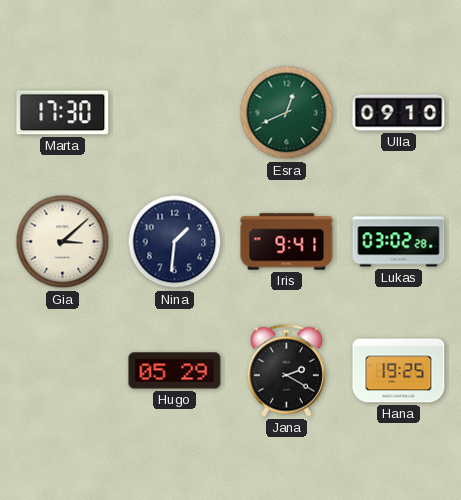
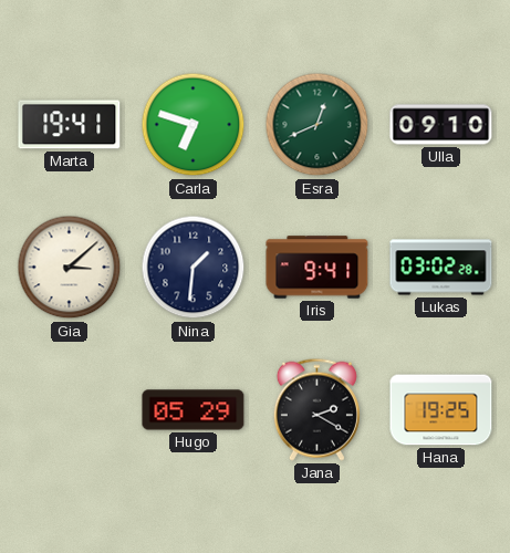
Marta: 17:30 -> 19:41 (70, 125)
Carla: none -> 6:48 (194, 125)
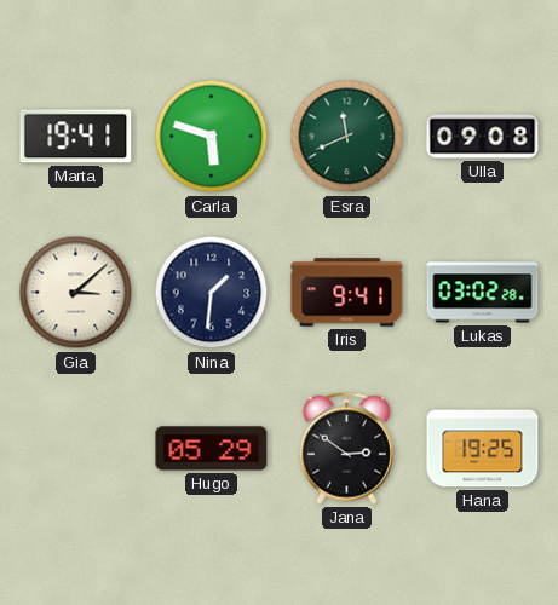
Carla: 6:48 -> 5:48 (212, 137)
Esra: 12:41 -> 11:41 (347, 137)
Ulla: 09:10 -> 09:08 (483, 137)
Jana: 2:20 -> 2:51 (346, 448)
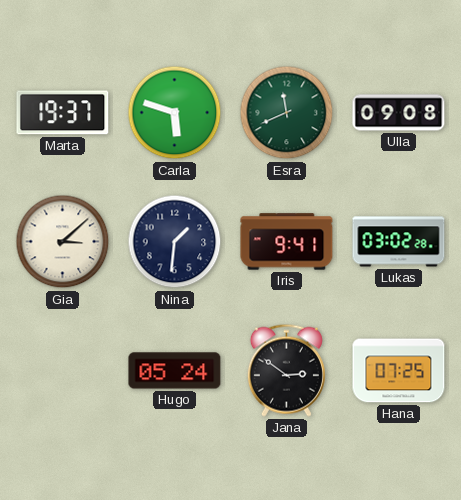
Marta: 19:41 -> 19:37 (63, 113)
Hugo: 05:29 -> 05:24 (175, 371)
Hana: 19:25 -> 07:25 (399, 371)
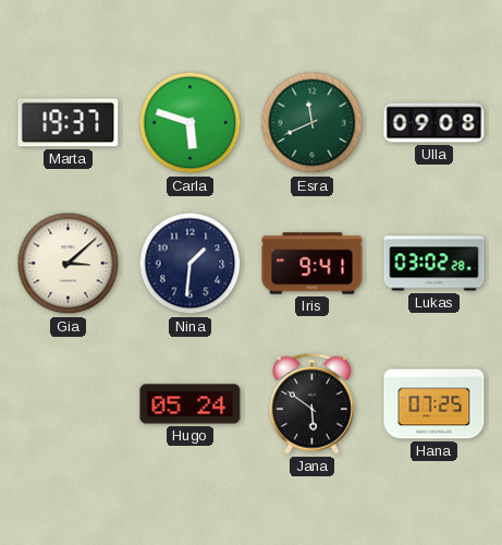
Jana: 2:51 -> 5:51 (311, 403)
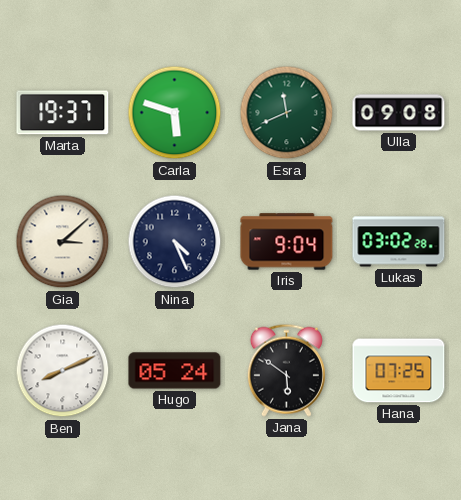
Nina: 1:31 -> 4:26 (175, 242)
Iris: 9:41 -> 9:04 (287, 242)
Ben: none -> 8:11 (63, 371)
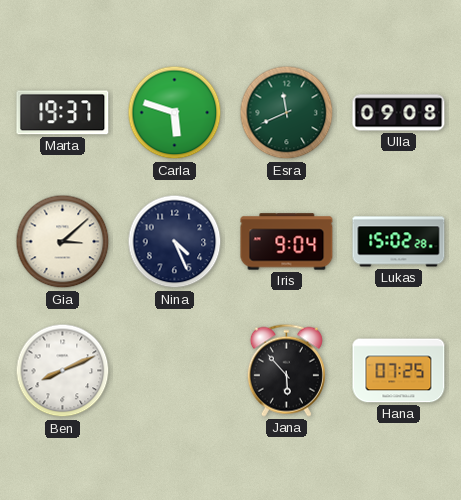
Lukas: 03:02 -> 15:02 (399, 242)
Hugo: 05:24 -> none (175, 371)
Jana: 5:51 -> 5:53 (286, 370)
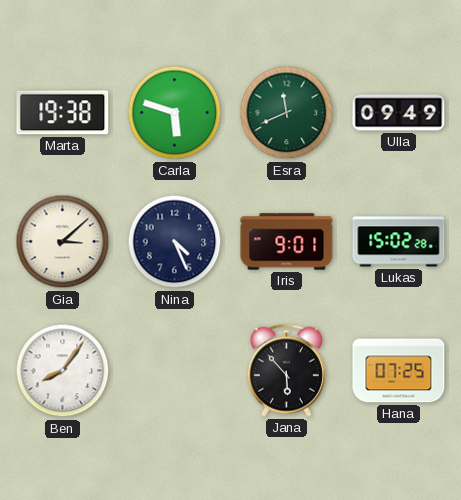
Marta: 19:37 -> 19:38 (63, 113)
Ulla: 09:08 -> 09:49 (399, 113)
Iris: 9:04 -> 9:01 (287, 242)
Ben: 8:11 -> 8:06 (63, 371)
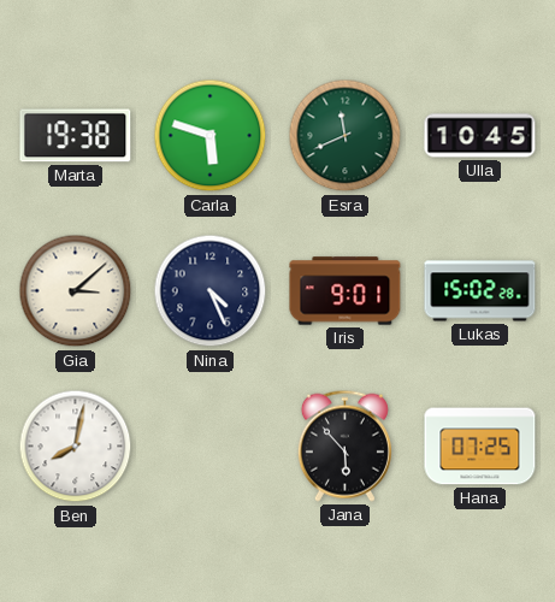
Ulla: 09:49 -> 10:45 (480, 136)
Ben: 8:06 -> 8:02 (76, 447)
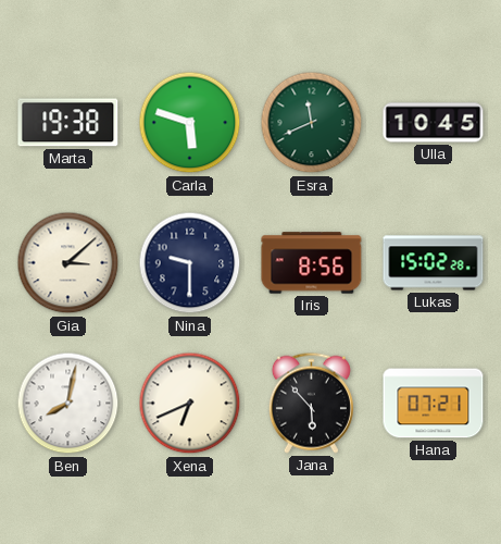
Nina: 4:26 -> 9:30 (190, 263)
Iris: 9:01 -> 8:56 (312, 263)
Xena: none -> 6:41 (190, 404)
Hana: 07:25 -> 07:21 (434, 404)
